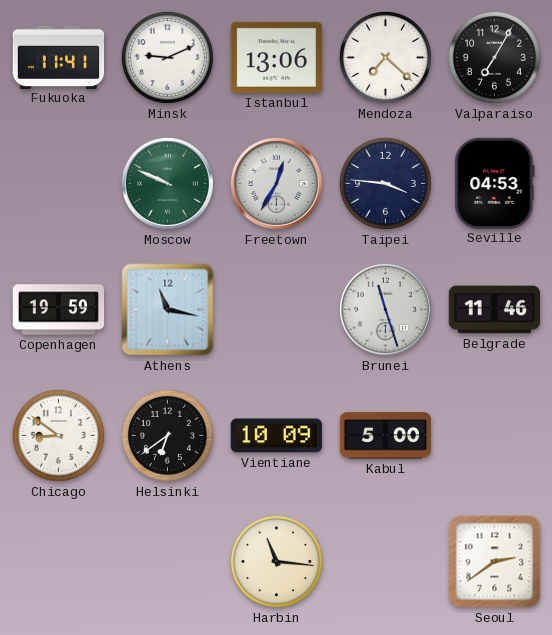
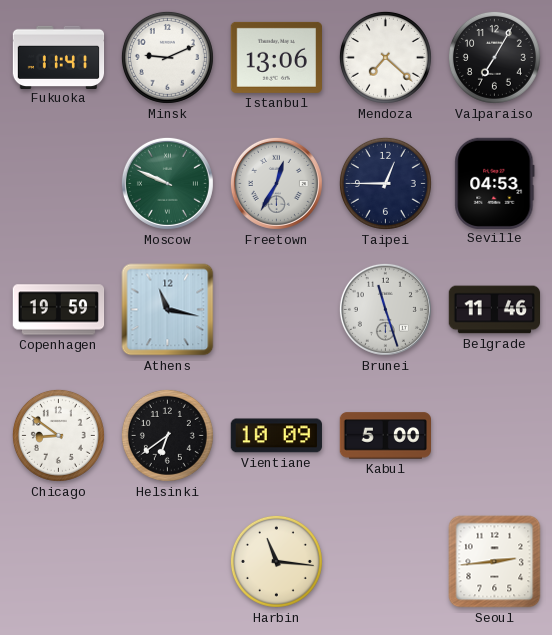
Taipei: 3:46 -> 12:45 (385, 183)
Seoul: 2:39 -> 2:44 (495, 562)
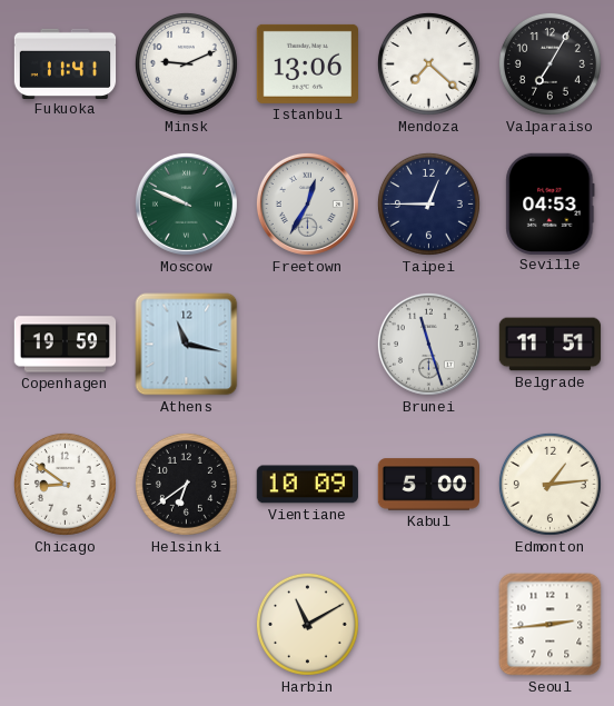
Belgrade: 11:46 -> 11:51 (551, 345)
Edmonton: none -> 1:14 (549, 484)
Harbin: 11:16 -> 11:10 (307, 624)
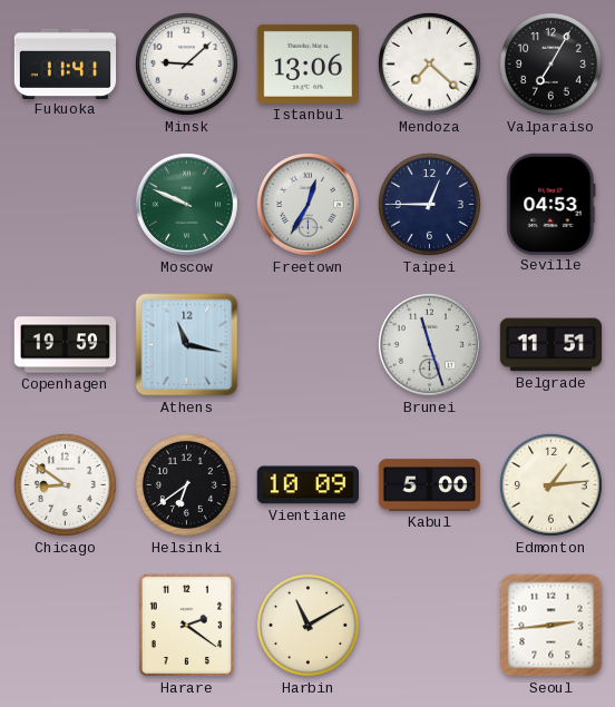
Minsk: 9:11 -> 9:08 (186, 63)
Harare: none -> 2:21 (187, 626)
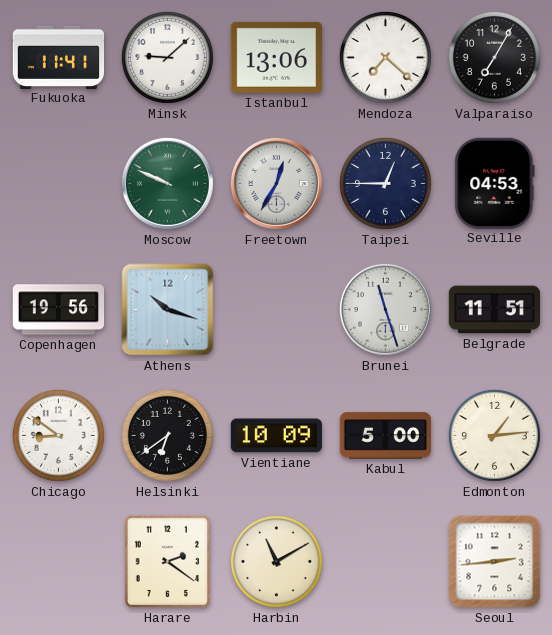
Copenhagen: 19:59 -> 19:56 (59, 310)
Athens: 11:17 -> 10:18 (168, 310)
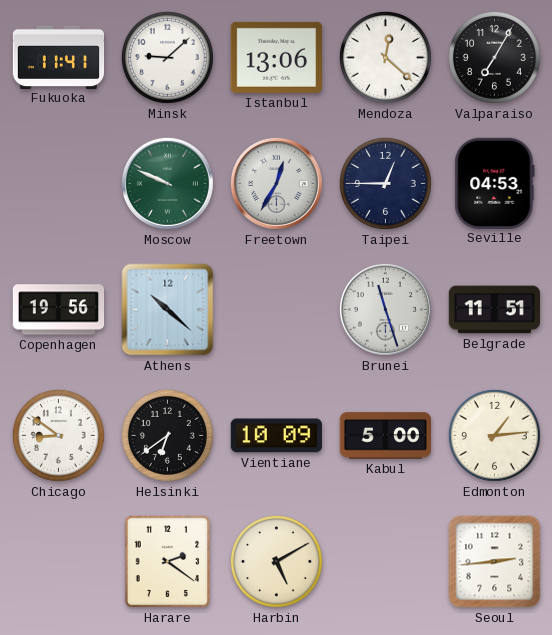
Mendoza: 7:22 -> 12:22 (385, 57)
Athens: 10:18 -> 10:22 (168, 310)
Harbin: 11:10 -> 5:10 (276, 561)
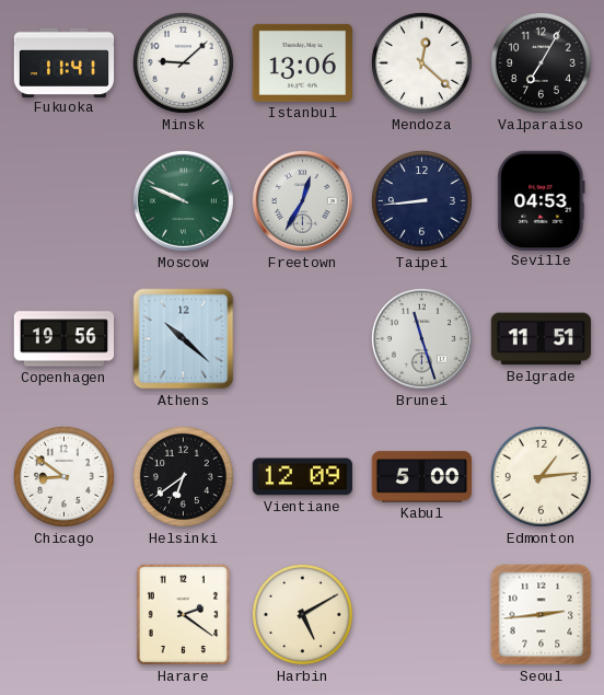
Taipei: 12:45 -> 8:44 (421, 200)
Vientiane: 10:09 -> 12:09 (302, 477)
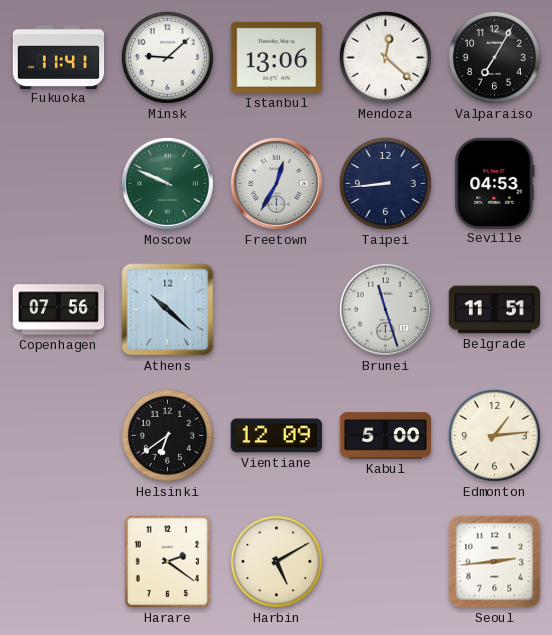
Copenhagen: 19:56 -> 07:56 (59, 310)
Chicago: 8:51 -> none (63, 476)
